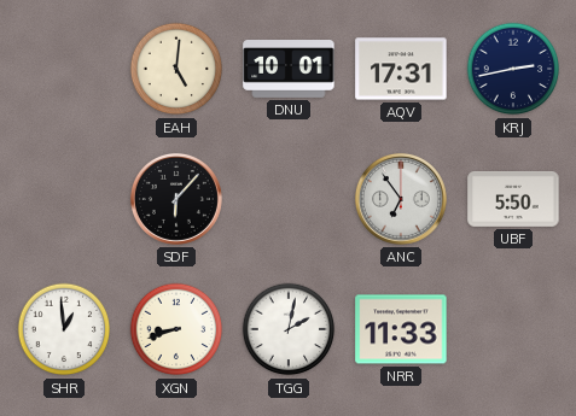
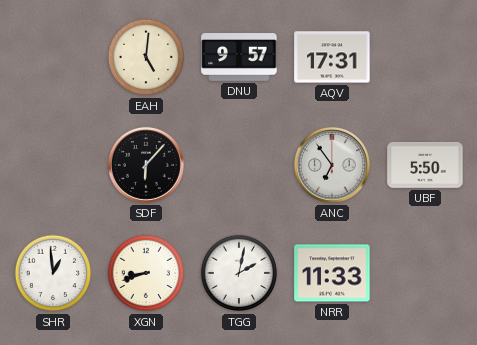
DNU: 10:01 -> 9:57 (239, 58)
KRJ: 2:43 -> none (513, 69)
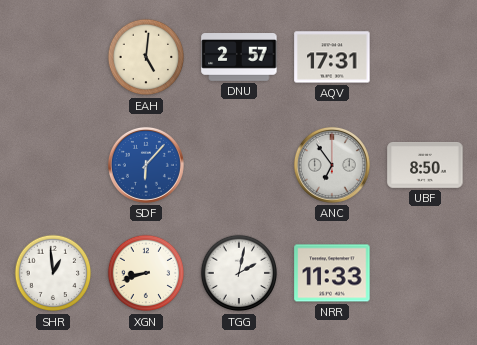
DNU: 9:57 -> 2:57 (239, 58)
SDF dial: black -> blue (146, 165)
UBF: 5:50 -> 8:50 (425, 166)
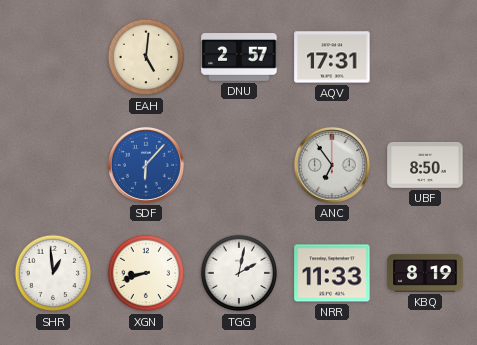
KBQ: none -> 8:19 (425, 273)
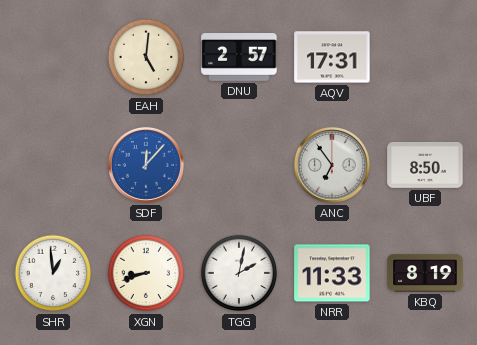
SDF: 6:07 -> 12:07 (146, 165)
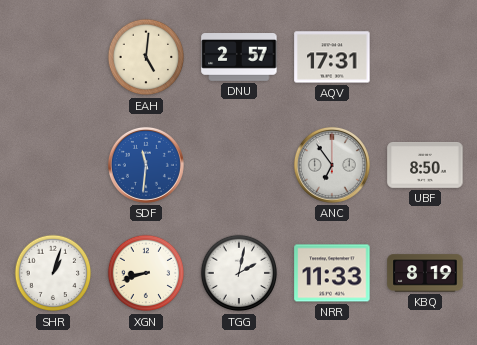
SDF: 12:07 -> 11:31 (146, 165)
SHR: 12:59 -> 1:03 (53, 273)
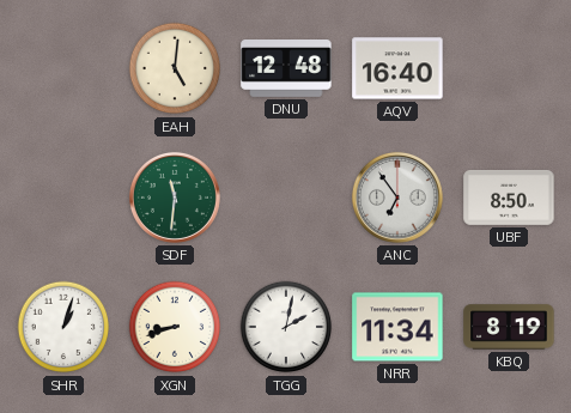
DNU: 2:57 -> 12:48 (286, 69)
AQV: 17:31 -> 16:40 (397, 68)
SDF dial: blue -> green (175, 198)
NRR: 11:33 -> 11:34 (397, 327)
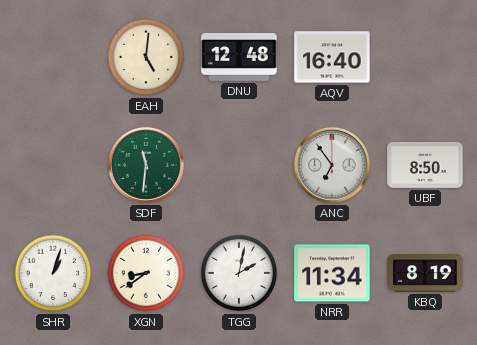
XGN: 8:42 -> 8:39 (146, 273)
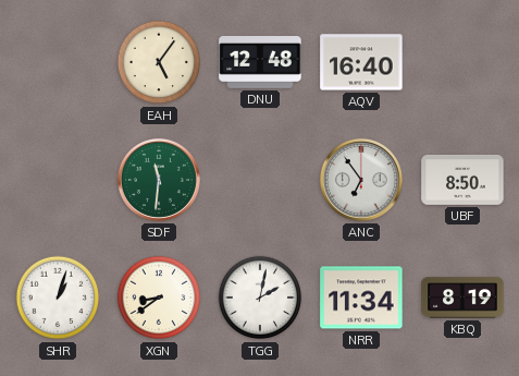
EAH: 5:01 -> 5:06 (159, 62)
